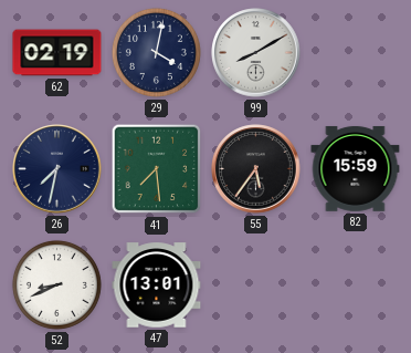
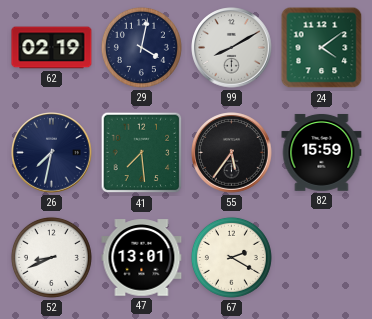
24: none -> 4:09 (322, 48)
67: none -> 2:20 (231, 257)
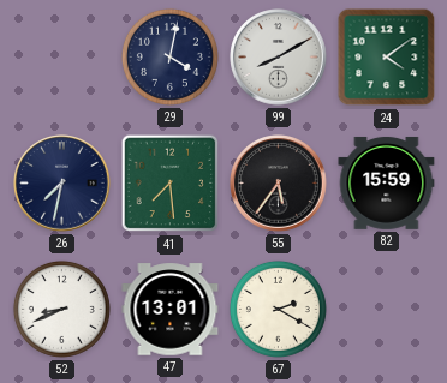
62: 02:19 -> none (52, 48)
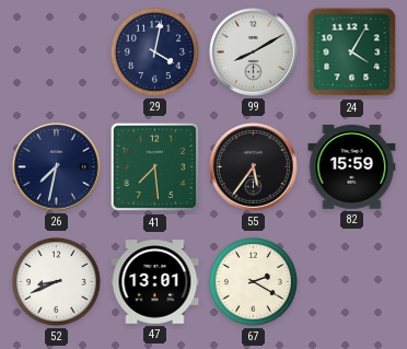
24: 4:09 -> 4:05 (352, 53)
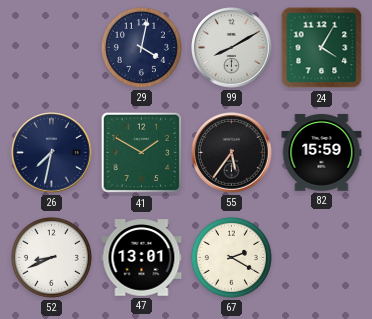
41: 7:29 -> 1:50 (142, 153)
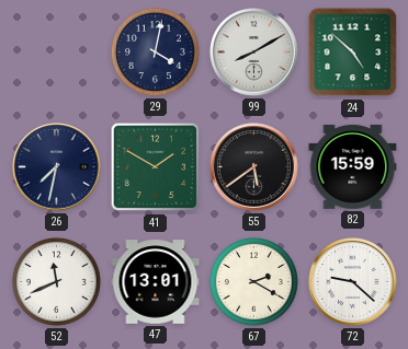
24: 4:05 -> 4:52 (353, 53)
55: 5:36 -> 5:39 (254, 167)
52: 8:41 -> 11:41 (56, 281)
72: none -> 9:22 (353, 282)
